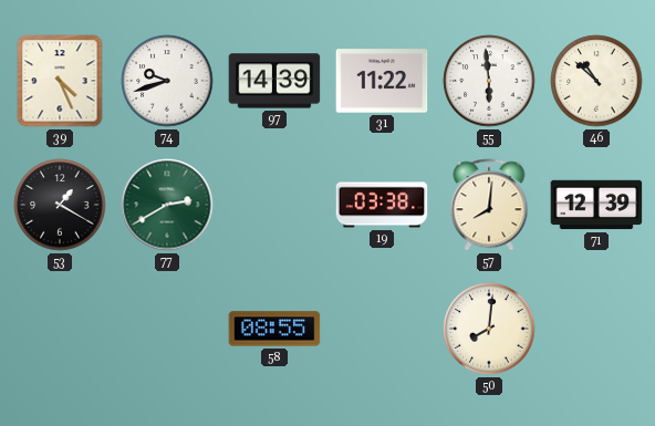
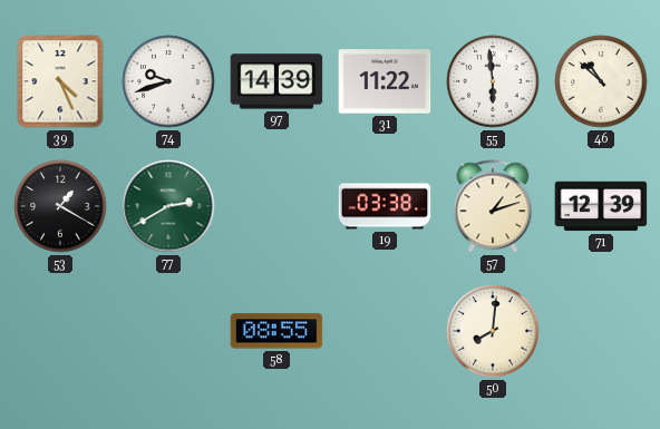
57: 8:01 -> 1:12 (493, 206)
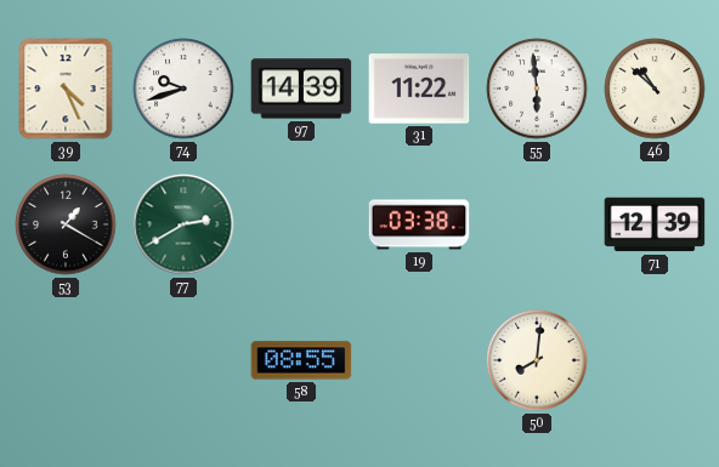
57: 1:12 -> none (493, 206)
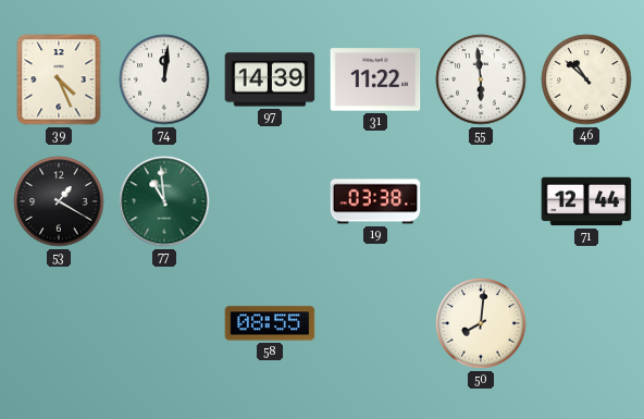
74: 9:42 -> 12:01 (164, 79)
77: 2:40 -> 10:59 (164, 201)
71: 12:39 -> 12:44 (586, 201)
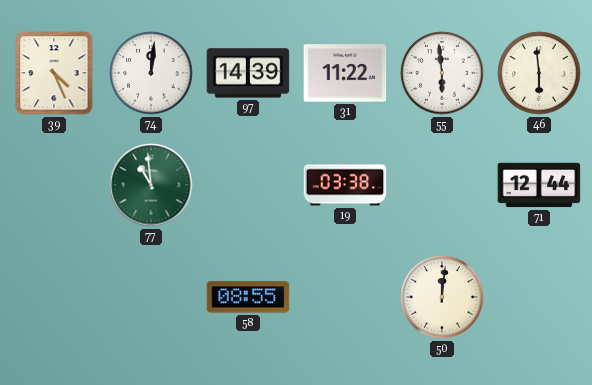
46: 10:52 -> 5:59 (539, 73)
53: 1:20 -> none (59, 201)
50: 8:01 -> 12:01 (442, 297)
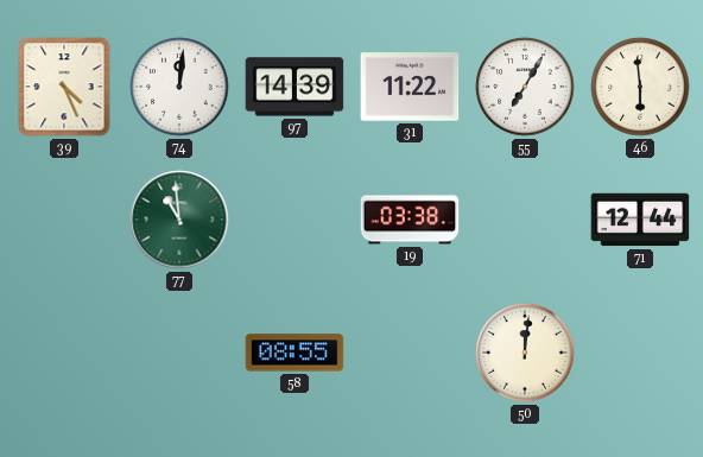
55: 5:59 -> 7:05 (525, 87)
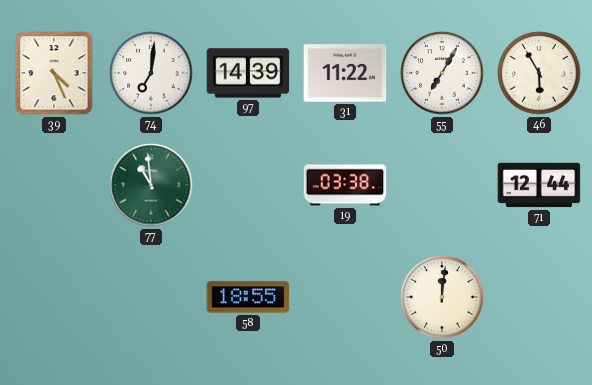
74: 12:01 -> 7:01 (151, 73)
46: 5:59 -> 5:55 (539, 73)
58: 08:55 -> 18:55 (248, 297)
